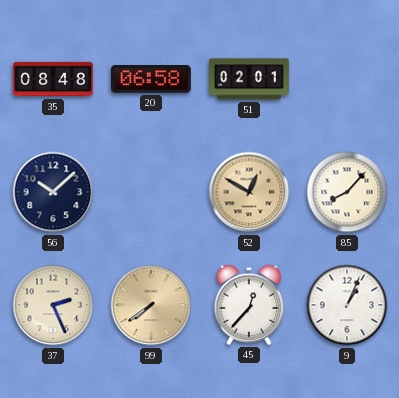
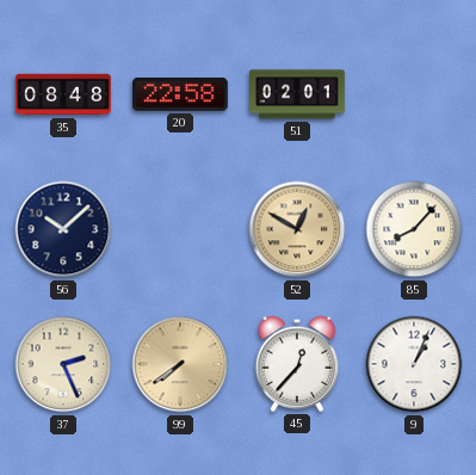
20: 06:58 -> 22:58 (180, 95)
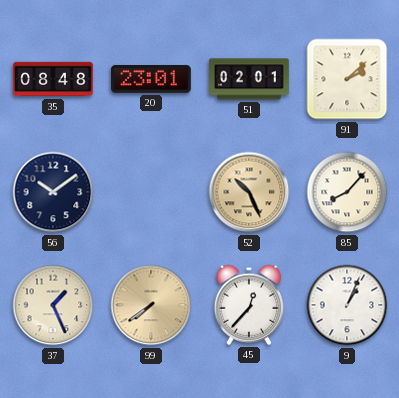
20: 22:58 -> 23:01 (151, 80)
91: none -> 2:08 (347, 79)
56: 10:08 -> 10:09 (53, 192)
52: 12:50 -> 10:26 (249, 192)
37: 2:26 -> 1:26 (53, 305)
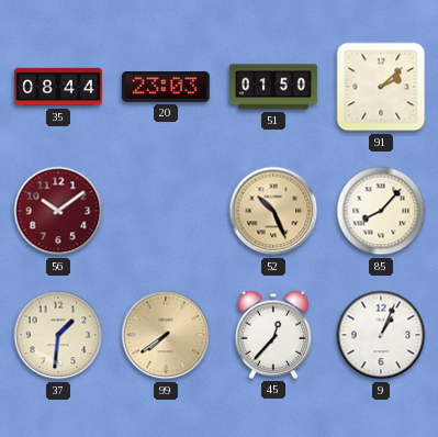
35: 08:48 -> 08:44 (58, 87)
20: 23:01 -> 23:03 (166, 88)
51: 02:01 -> 01:50 (273, 87)
56 dial: navy -> burgundy (58, 211)
37: 1:26 -> 1:31 (58, 335)
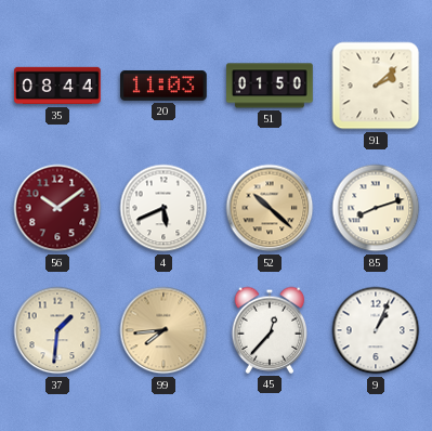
20: 23:03 -> 11:03 (163, 87)
4: none -> 5:41 (163, 208)
52: 10:26 -> 10:22 (270, 208)
85: 8:07 -> 8:12 (376, 208)
99: 7:39 -> 7:44 (163, 330)
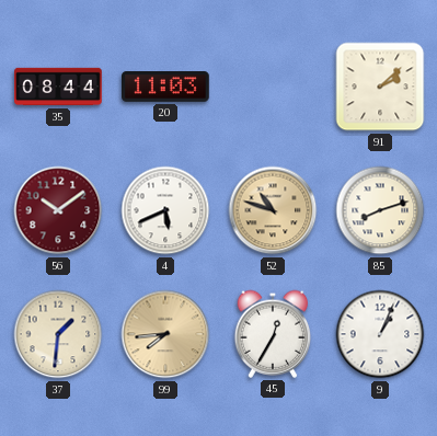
51: 01:50 -> none (270, 86)
52: 10:22 -> 10:48 (273, 210)
45: 12:37 -> 12:35 (273, 334)
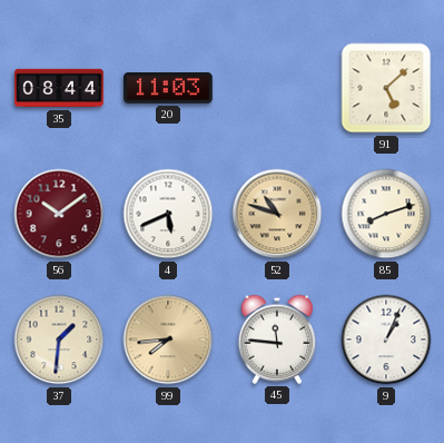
91: 2:08 -> 5:08 (386, 88)
45: 12:35 -> 11:46 (277, 339)
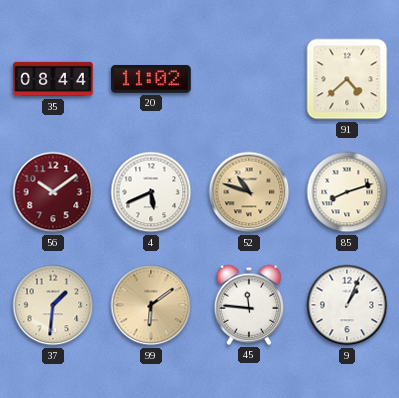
20: 11:03 -> 11:02 (151, 80)
91: 5:08 -> 4:38 (347, 79)
99: 7:44 -> 6:09 (151, 305)
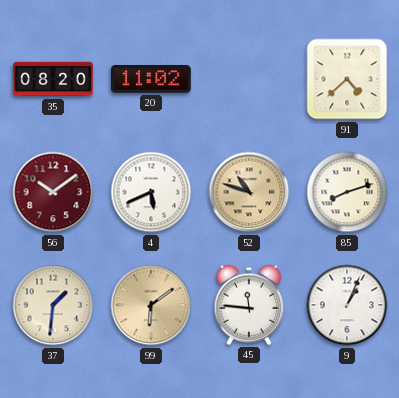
35: 08:44 -> 08:20 (53, 79)
